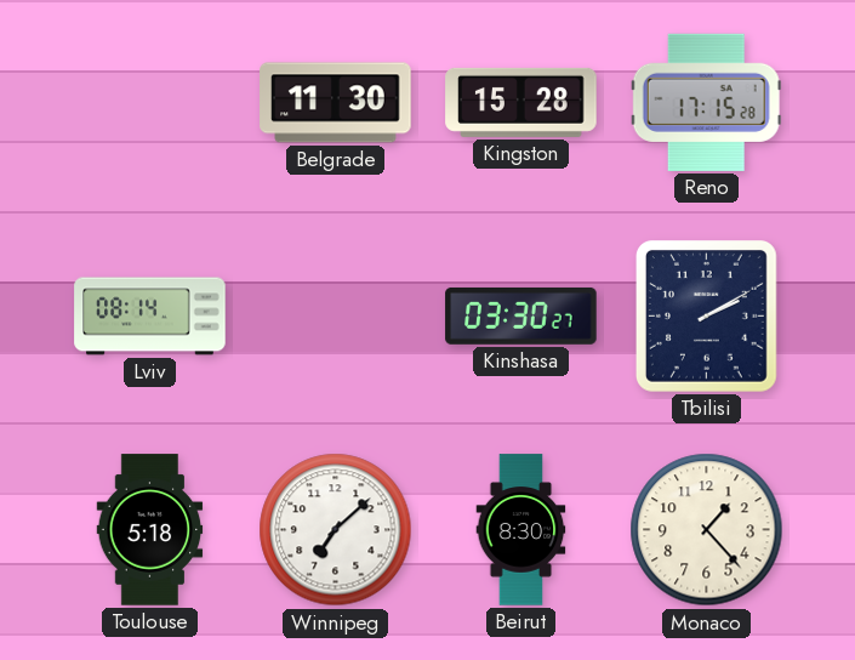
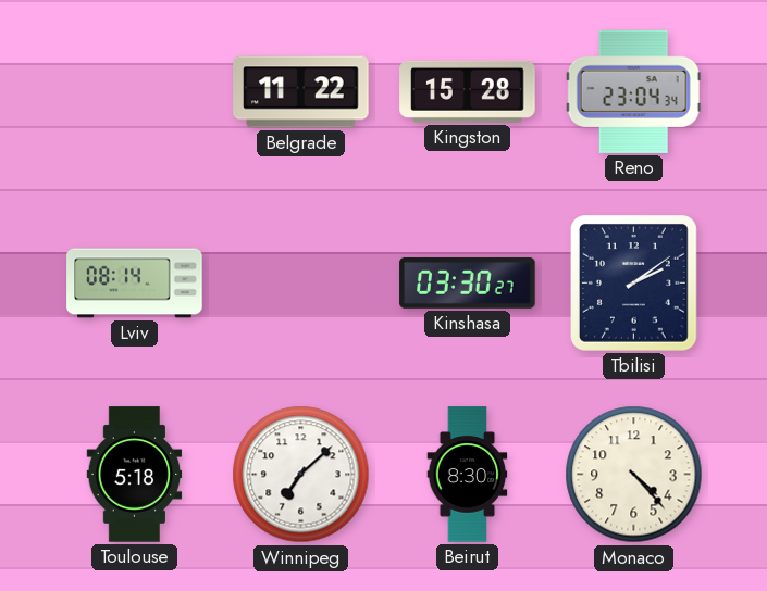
Belgrade: 11:30 -> 11:22 (301, 92)
Reno: 17:15 -> 23:04 (633, 91)
Tbilisi: 2:10 -> 2:09 (634, 284)
Monaco: 1:23 -> 4:23 (634, 475)
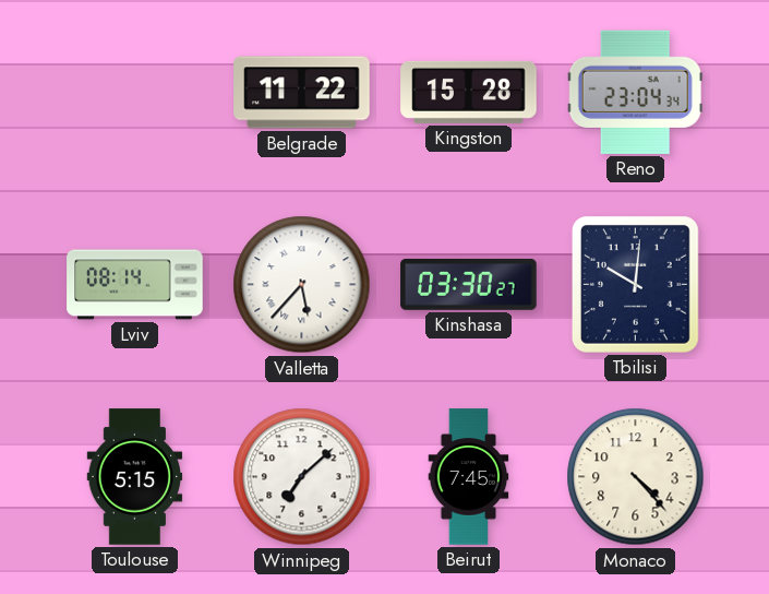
Valletta: none -> 5:37 (302, 285)
Tbilisi: 2:09 -> 10:01 (636, 285)
Toulouse: 5:18 -> 5:15 (135, 477)
Beirut: 8:30 -> 7:45 (469, 477)
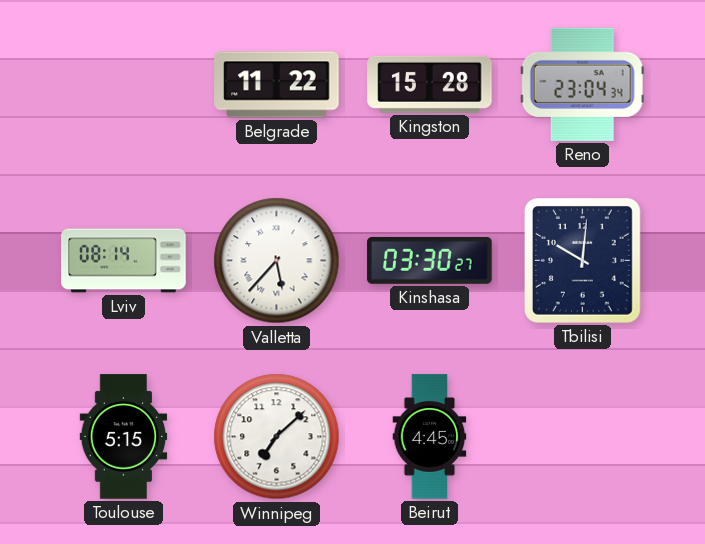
Beirut: 7:45 -> 4:45 (430, 437)
Monaco: 4:23 -> none (636, 477)
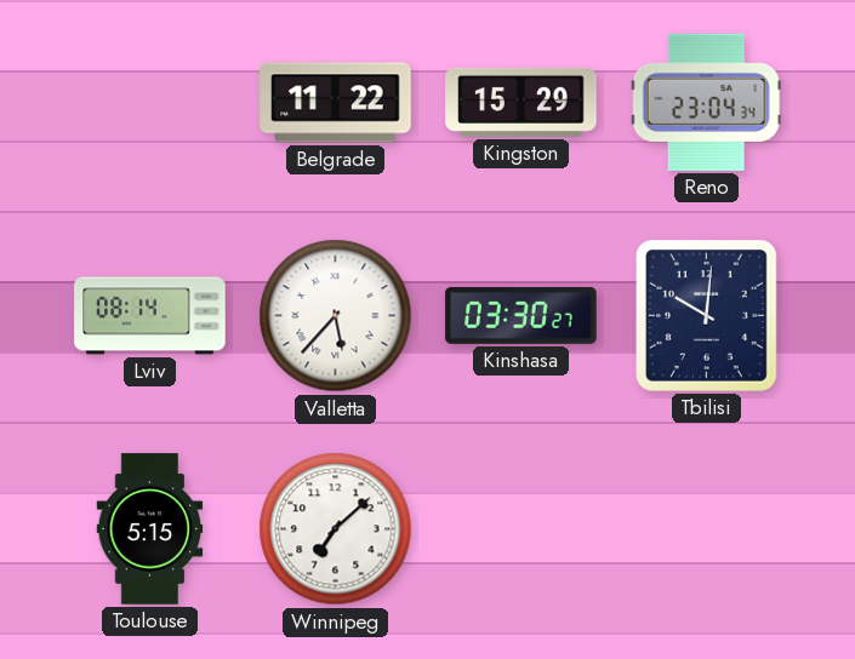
Kingston: 15:28 -> 15:29 (521, 102)
Beirut: 4:45 -> none (430, 437)
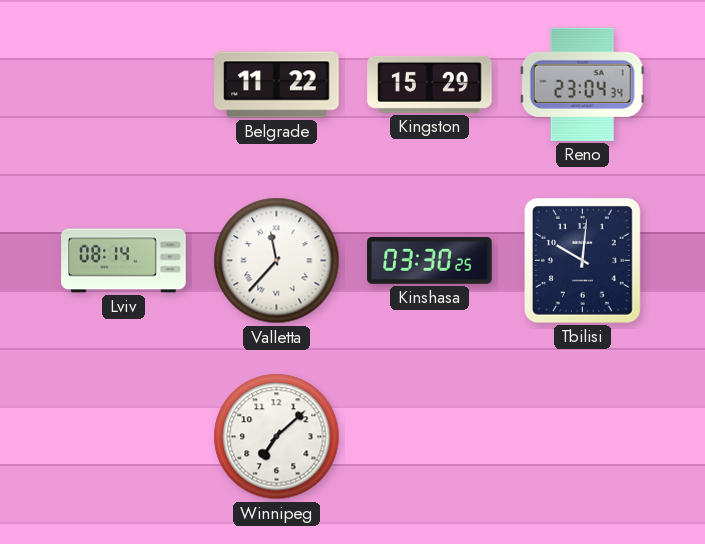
Valletta: 5:37 -> 11:37 (277, 261)
Kinshasa: 03:30:27 -> 03:30:25 (430, 260)
Toulouse: 5:15 -> none (150, 529)
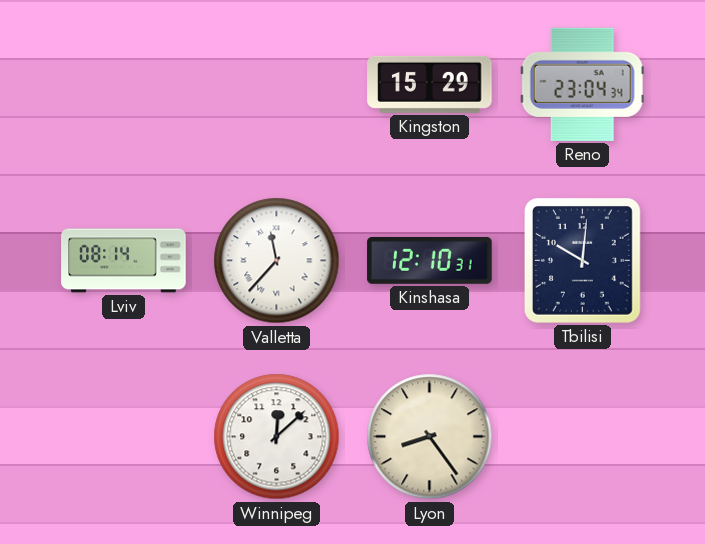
Belgrade: 11:22 -> none (277, 85)
Kinshasa: 03:30 -> 12:10 (430, 260)
Winnipeg: 7:08 -> 12:08 (277, 437)
Lyon: none -> 8:24 (430, 437)
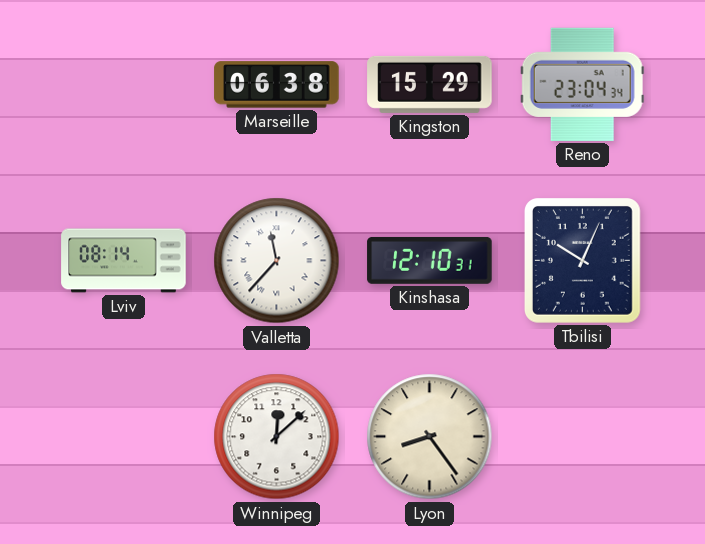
Marseille: none -> 06:38 (277, 85)
Tbilisi: 10:01 -> 10:04 (583, 261)
